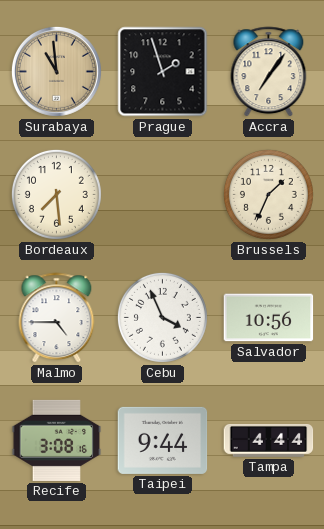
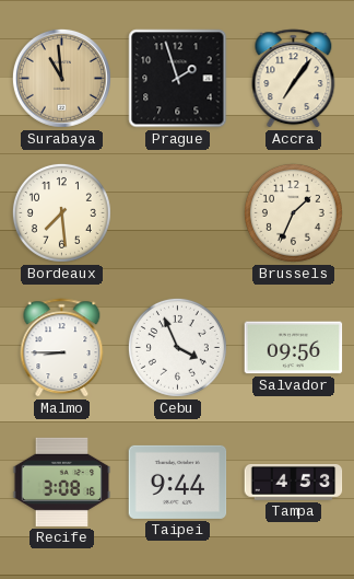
Malmo: 4:45 -> 8:45 (62, 348)
Salvador: 10:56 -> 09:56 (294, 348)
Tampa: 4:44 -> 4:53 (294, 483)
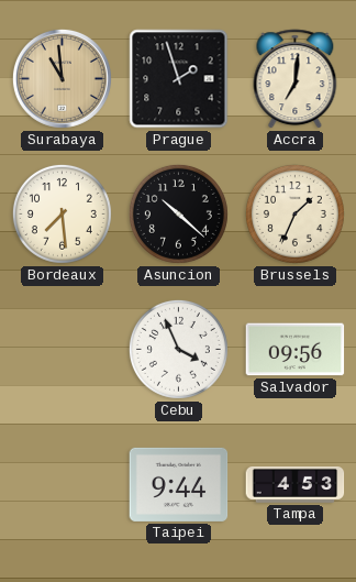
Accra: 7:06 -> 7:01 (296, 79)
Asuncion: none -> 10:22 (178, 213)
Malmo: 8:45 -> none (62, 348)
Recife: 3:08 -> none (62, 482)
